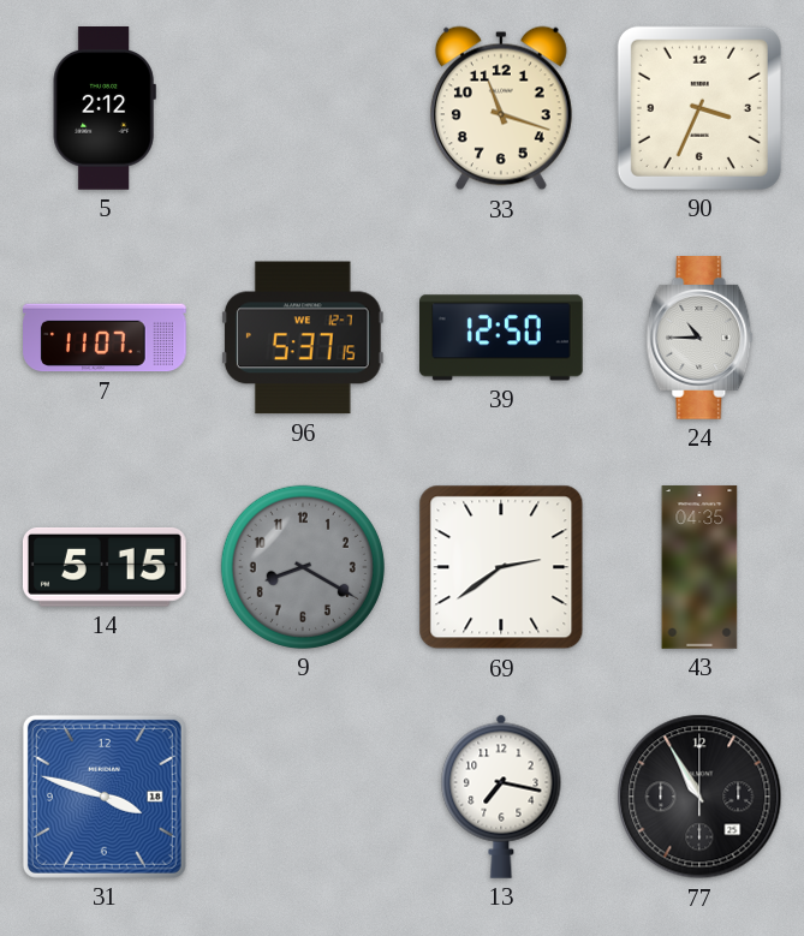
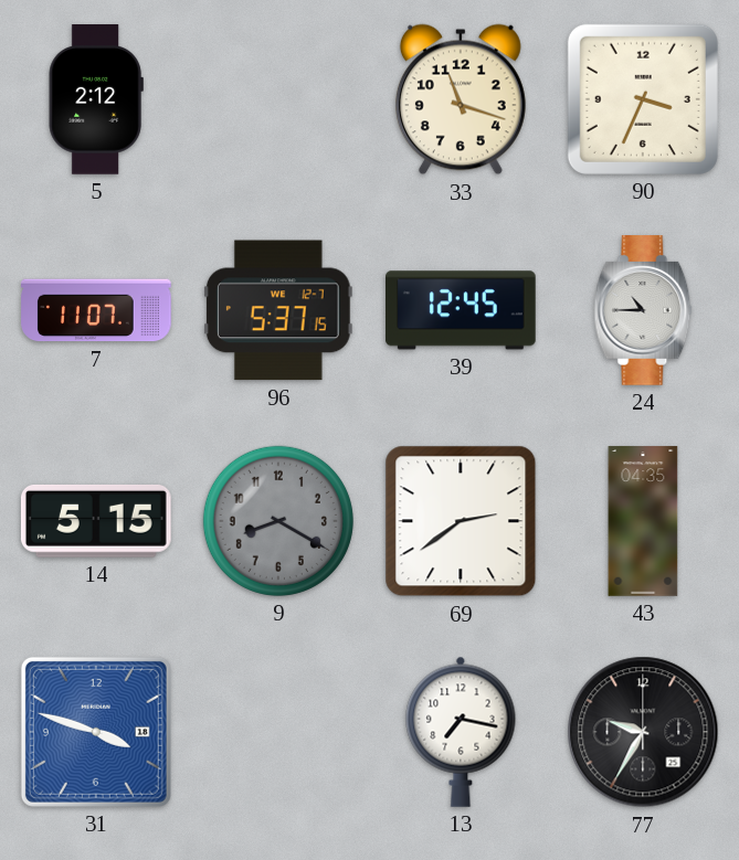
39: 12:50 -> 12:45 (462, 310)
77: 10:55 -> 9:35 (643, 732)
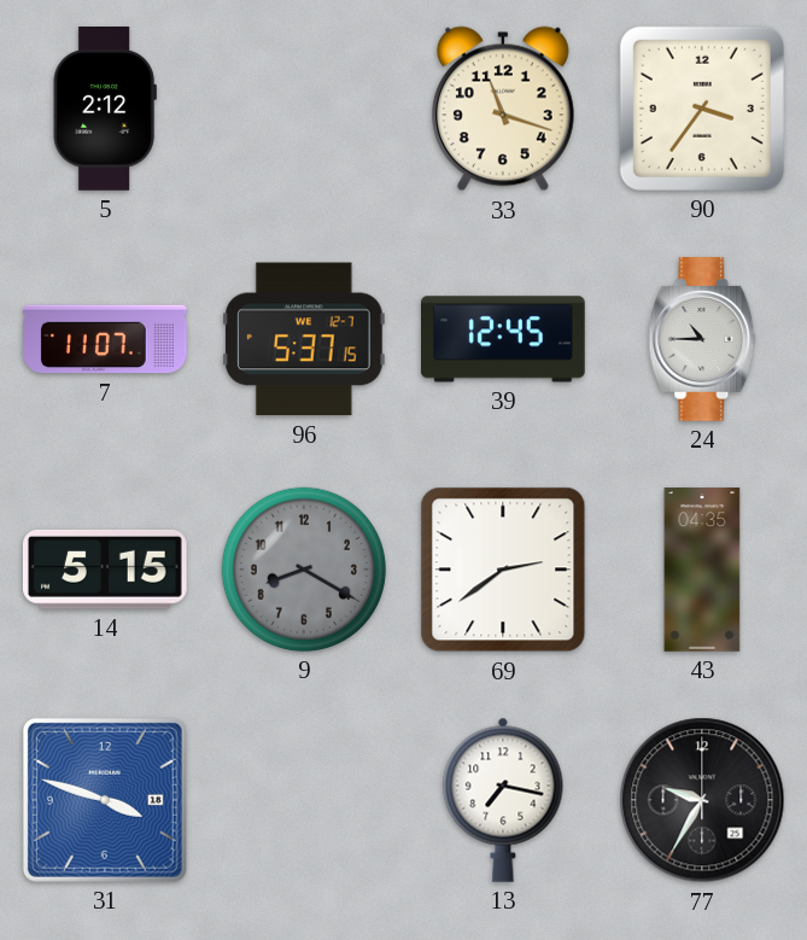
90: 3:34 -> 3:36 (702, 109)
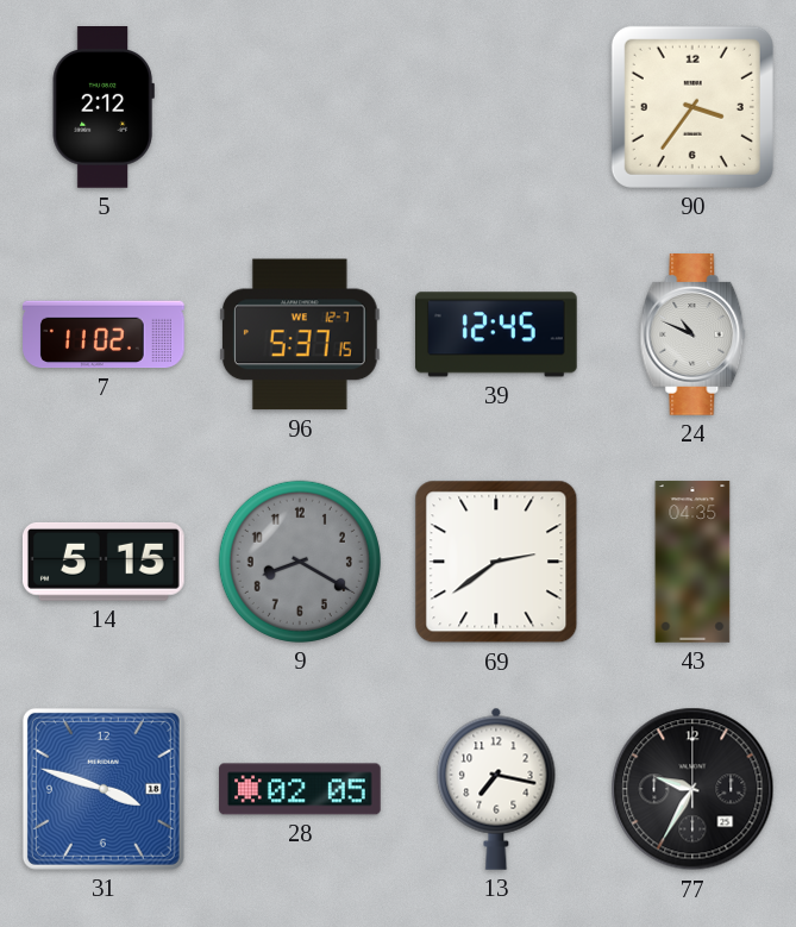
33: 11:18 -> none (503, 109)
7: 11:07 -> 11:02 (104, 334)
24: 10:45 -> 10:49 (692, 336)
28: none -> 02:05 (300, 789)
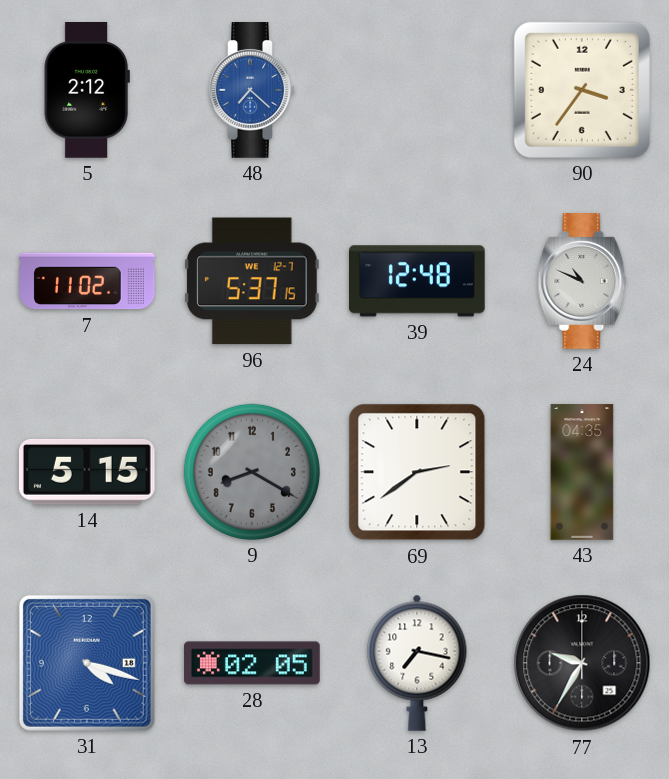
48: none -> 7:22 (252, 91)
39: 12:45 -> 12:48 (418, 281)
31: 3:48 -> 4:18 (87, 663)
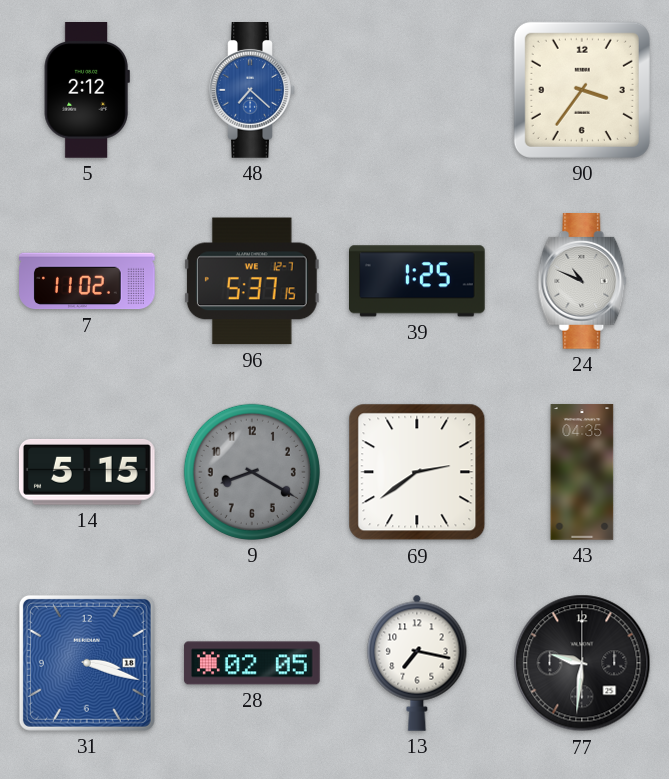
39: 12:48 -> 1:25 (418, 281)
31: 4:18 -> 3:18 (87, 663)
77: 9:35 -> 9:31 (582, 663)
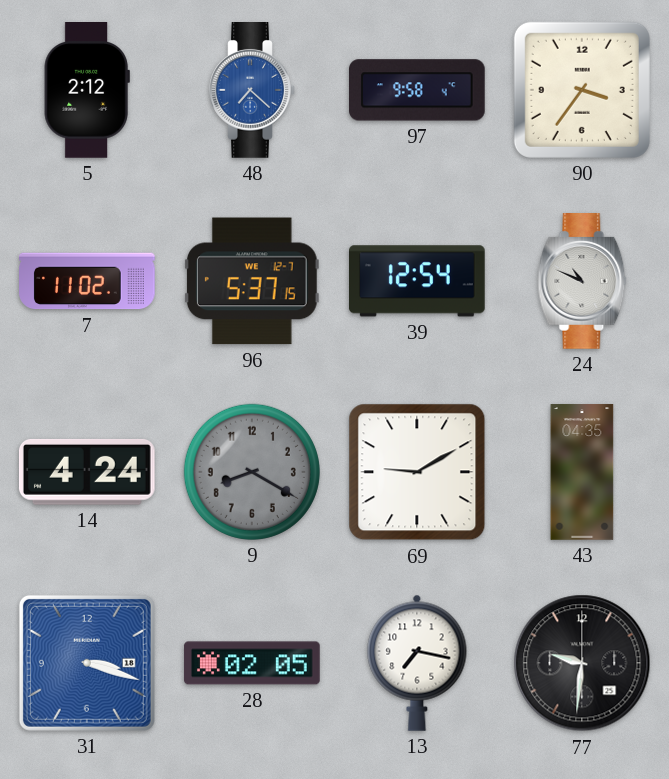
97: none -> 9:58 (418, 90)
39: 1:25 -> 12:54 (418, 281)
14: 5:15 -> 4:24 (87, 472)
69: 2:39 -> 9:10 (417, 472)
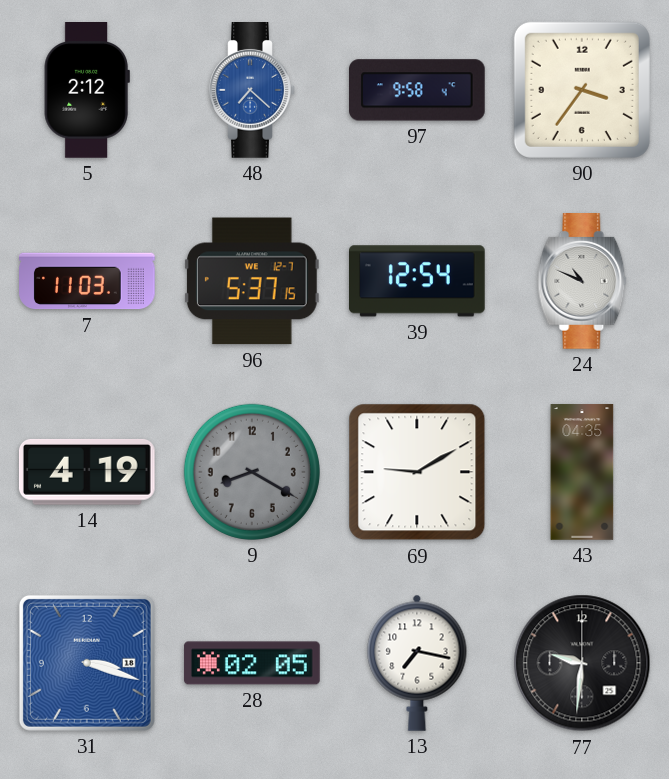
7: 11:02 -> 11:03 (87, 281)
14: 4:24 -> 4:19 (87, 472)
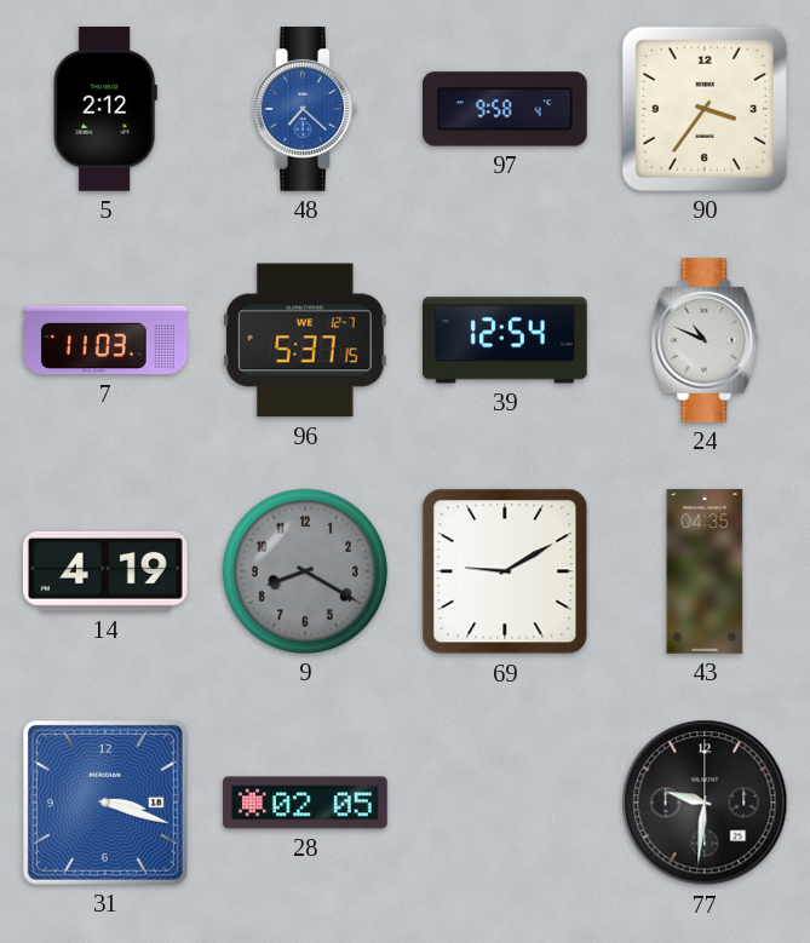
13: 7:17 -> none (417, 663)
